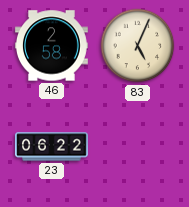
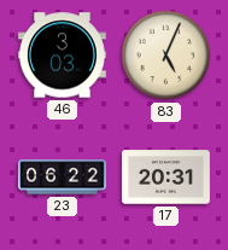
46: 2:58 -> 3:03 (63, 56)
17: none -> 20:31 (165, 178)
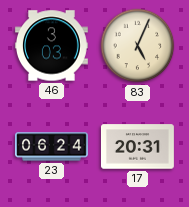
23: 06:22 -> 06:24 (52, 147)
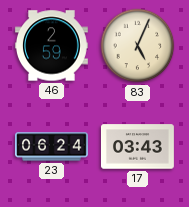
46: 3:03 -> 2:59 (52, 46)
17: 20:31 -> 03:43 (137, 147)
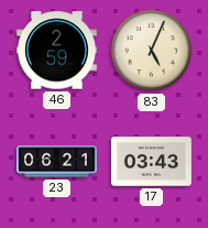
23: 06:24 -> 06:21 (57, 162)
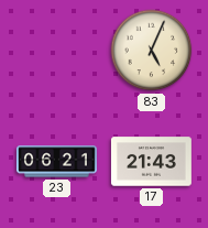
46: 2:59 -> none (57, 51)
17: 03:43 -> 21:43 (151, 162)
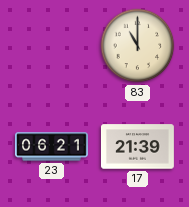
83: 5:04 -> 11:00 (138, 46)
17: 21:43 -> 21:39 (137, 147)
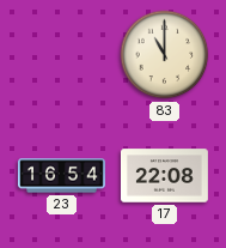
23: 06:21 -> 16:54 (62, 176)
17: 21:39 -> 22:08 (164, 176)
